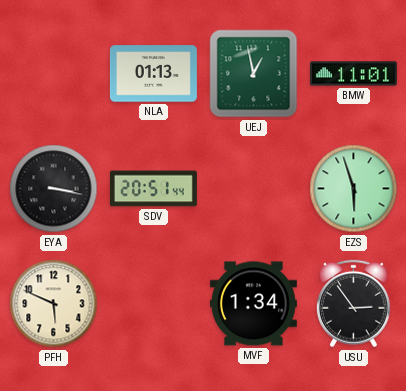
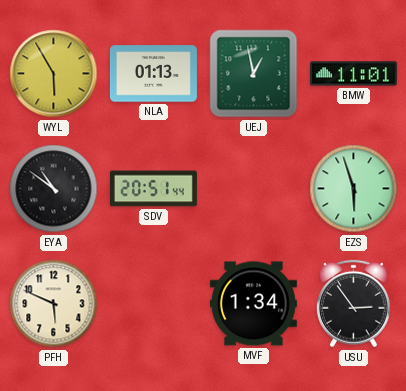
WYL: none -> 5:55 (54, 74)
EYA: 3:17 -> 10:51 (54, 189)
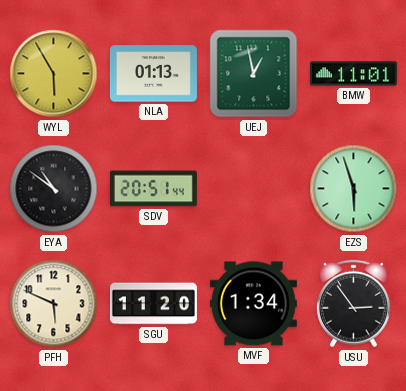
SGU: none -> 11:20 (153, 304)
